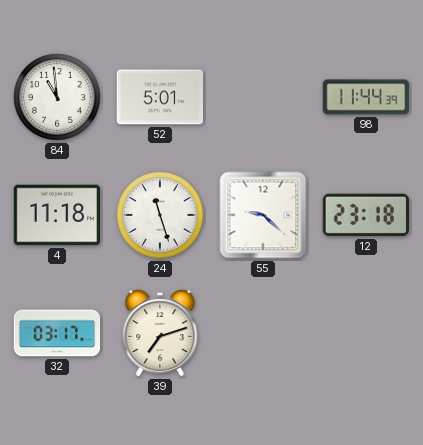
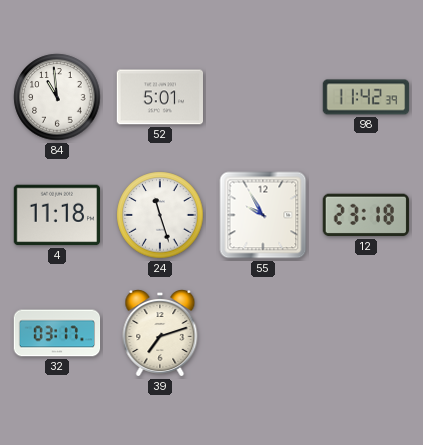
98: 11:44 -> 11:42 (366, 97)
55: 9:22 -> 9:55 (263, 215)
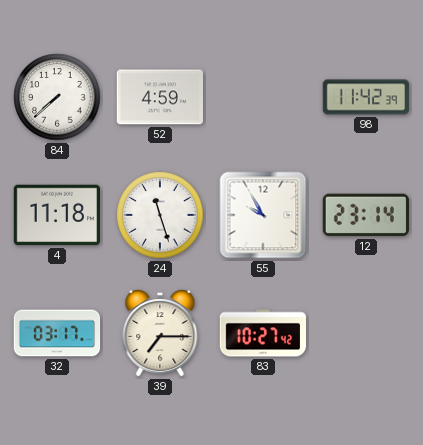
84: 10:59 -> 7:38 (57, 97)
52: 5:01 -> 4:59 (159, 97)
12: 23:18 -> 23:14 (365, 215)
39: 7:12 -> 7:15 (160, 334)
83: none -> 10:27 (263, 333)
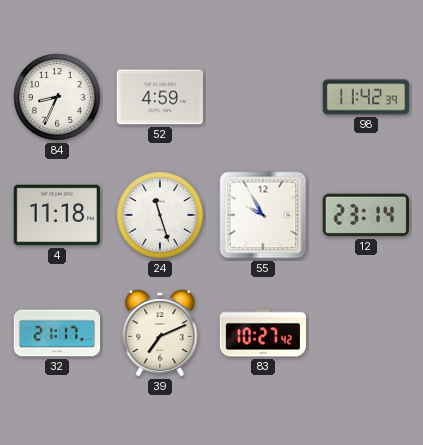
84: 7:38 -> 8:34 (57, 97)
32: 03:17 -> 21:17 (57, 333)
39: 7:15 -> 7:11 (160, 334)
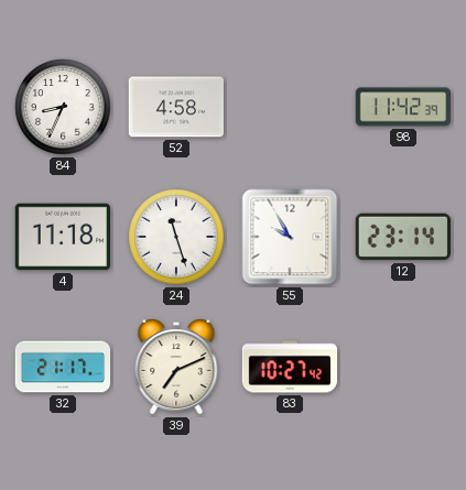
52: 4:59 -> 4:58 (175, 107)
